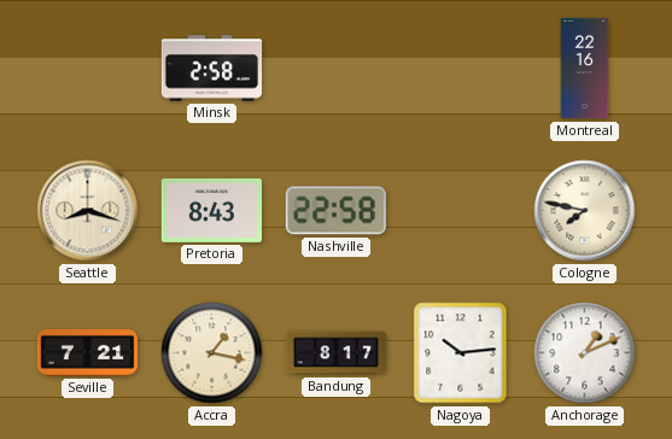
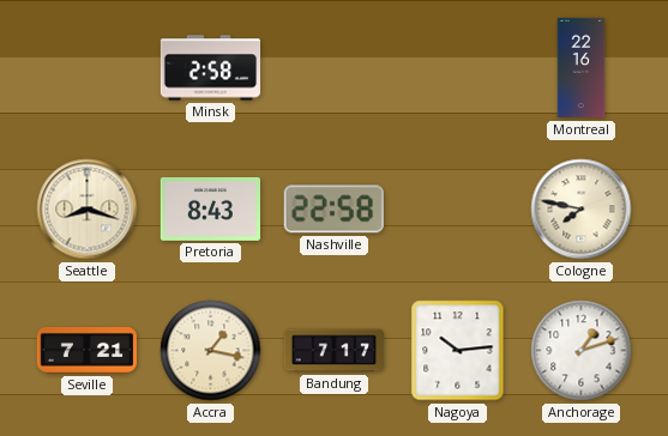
Bandung: 8:17 -> 7:17 (333, 351)
Anchorage: 1:11 -> 1:12 (582, 351)
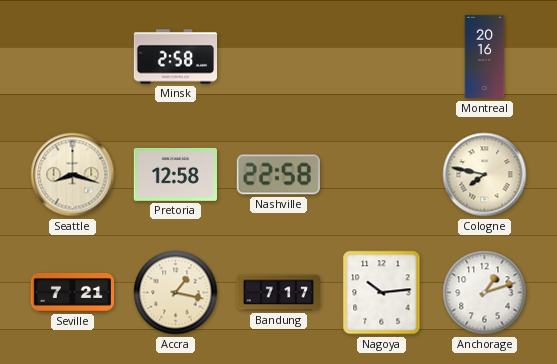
Montreal: 22:16 -> 20:16 (485, 57)
Pretoria: 8:43 -> 12:58 (175, 174)
